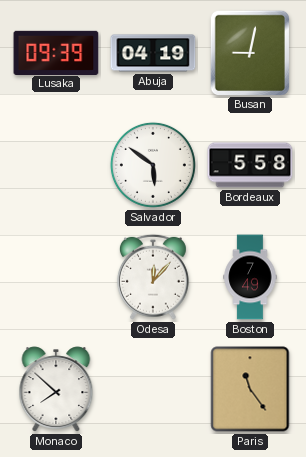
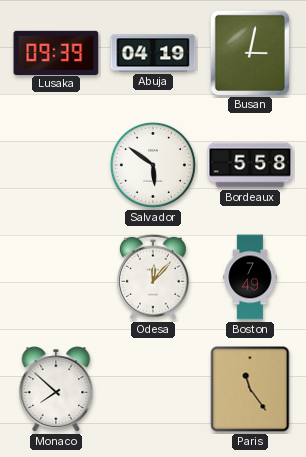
Busan: 9:02 -> 3:02 (249, 52)
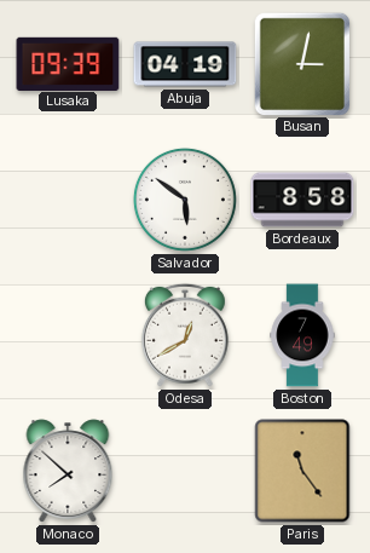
Bordeaux: 5:58 -> 8:58 (302, 200)
Odesa: 12:07 -> 12:40 (185, 335)
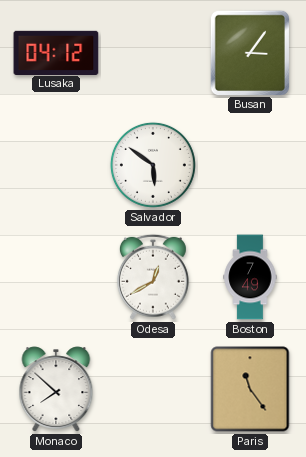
Lusaka: 09:39 -> 04:12 (56, 52)
Abuja: 04:19 -> none (185, 64)
Busan: 3:02 -> 3:06 (249, 52)
Bordeaux: 8:58 -> none (302, 200)
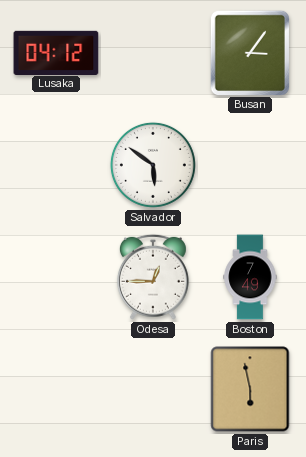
Odesa: 12:40 -> 12:45 (153, 277)
Monaco: 7:52 -> none (56, 389)
Paris: 11:24 -> 5:58 (250, 389)
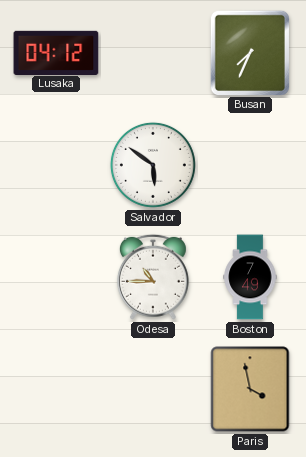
Busan: 3:06 -> 7:34 (249, 52)
Odesa: 12:45 -> 10:45 (153, 277)
Paris: 5:58 -> 3:58 (250, 389)
